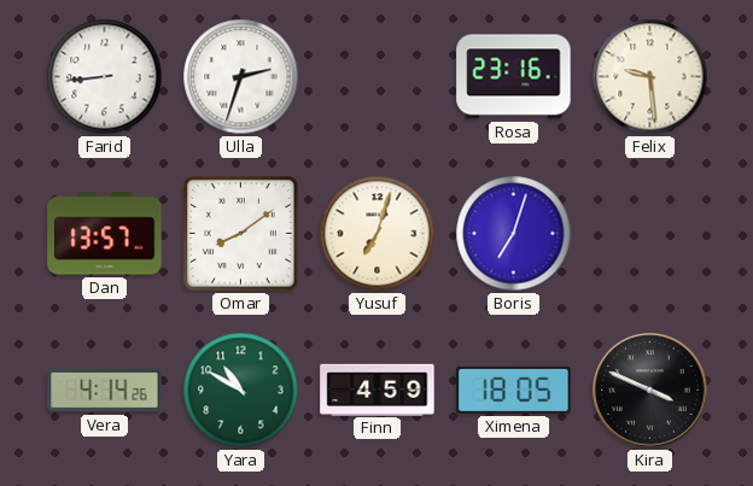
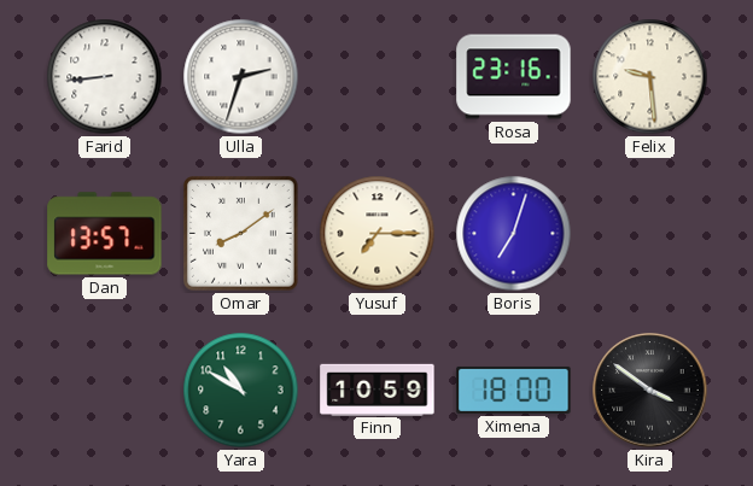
Yusuf: 7:03 -> 7:15 (378, 234)
Vera: 4:14 -> none (105, 391)
Finn: 4:59 -> 10:59 (378, 390)
Ximena: 18:05 -> 18:00 (514, 390)
Kira: 3:49 -> 3:51 (650, 391)
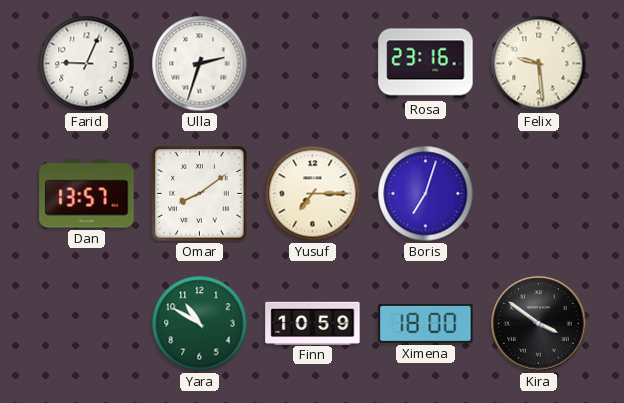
Farid: 8:44 -> 9:04 (87, 64)
